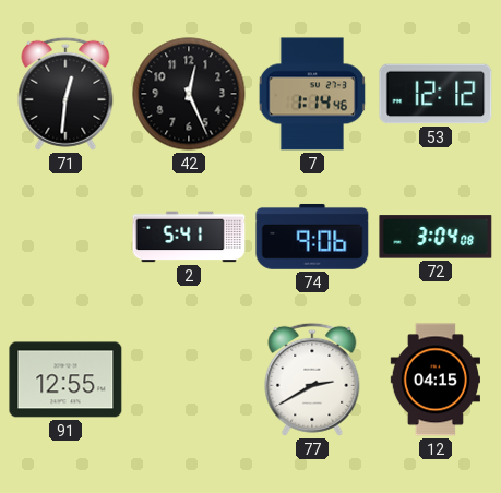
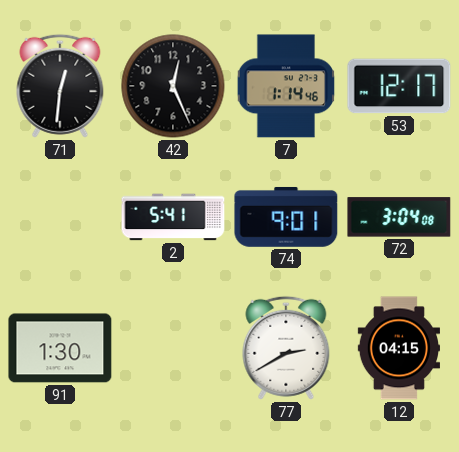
53: 12:12 -> 12:17 (399, 86)
74: 9:06 -> 9:01 (286, 217)
91: 12:55 -> 1:30 (60, 348)
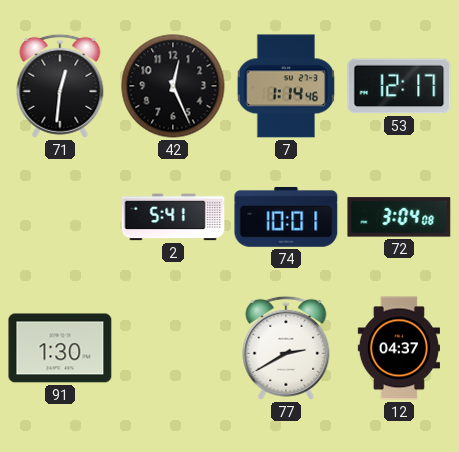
74: 9:01 -> 10:01 (286, 217)
12: 04:15 -> 04:37 (398, 348)
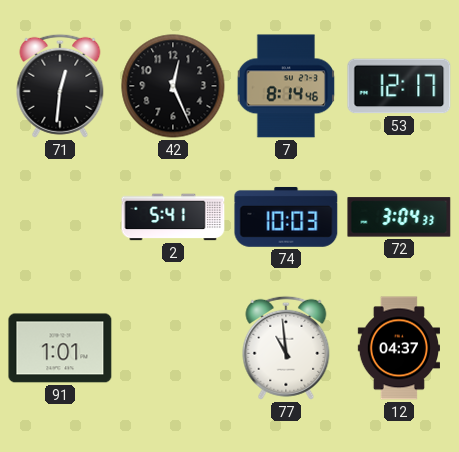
7: 1:14 -> 8:14 (286, 86)
74: 10:01 -> 10:03 (286, 217)
72: 3:04:08 -> 3:04:33 (399, 217)
91: 1:30 -> 1:01 (60, 348)
77: 2:40 -> 10:59 (286, 348)
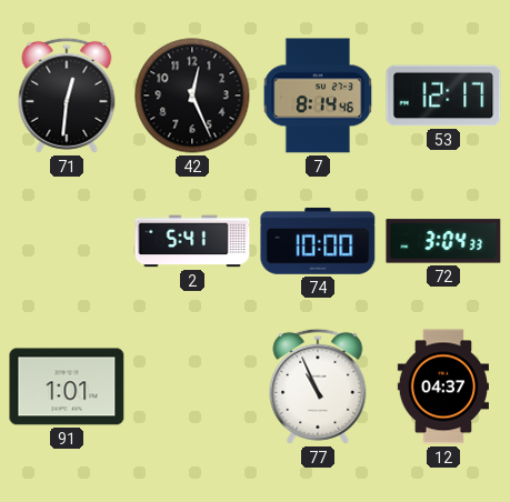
74: 10:03 -> 10:00 (318, 241)
77: 10:59 -> 10:56 (318, 386)
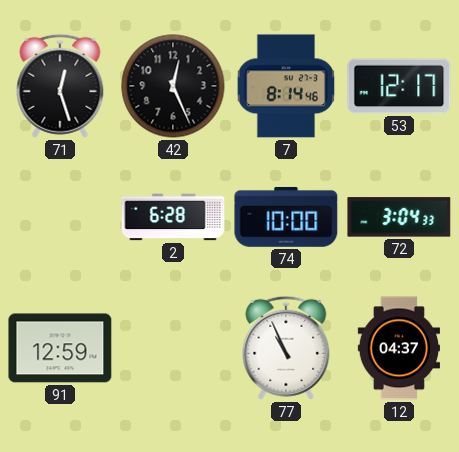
71: 12:31 -> 12:27 (60, 86)
2: 5:41 -> 6:28 (173, 217)
91: 1:01 -> 12:59 (60, 348)
